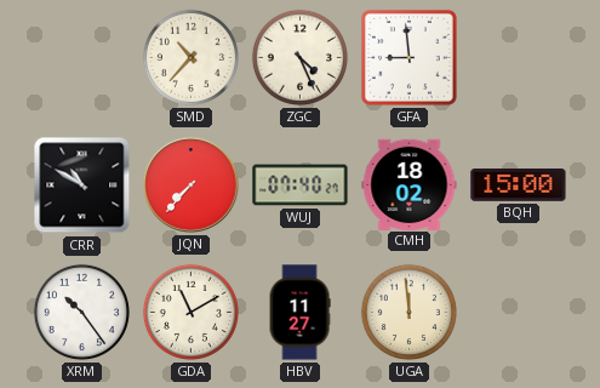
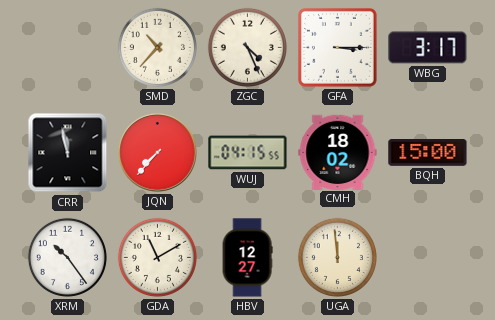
GFA: 8:59 -> 3:15 (337, 47)
WBG: none -> 3:17 (428, 48)
CRR: 10:50 -> 11:58 (68, 153)
WUJ: 07:40 -> 04:15 (248, 153)
HBV: 11:27 -> 12:27 (247, 258)
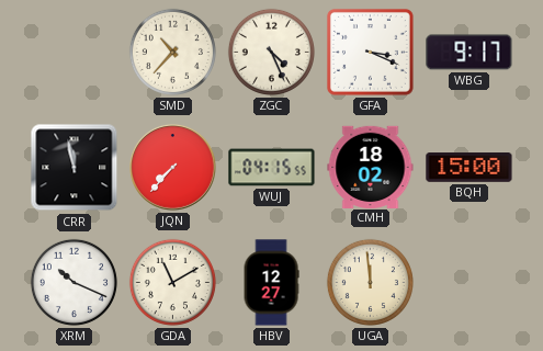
GFA: 3:15 -> 3:19 (370, 52)
WBG: 3:17 -> 9:17 (470, 53)
XRM: 10:24 -> 10:19 (73, 282)
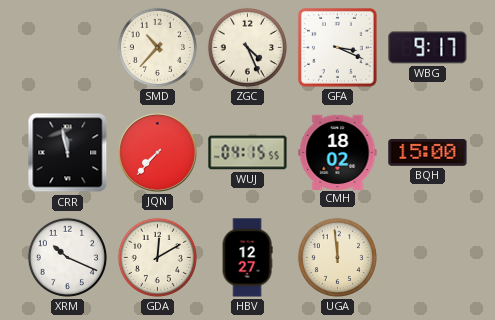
GDA: 11:10 -> 12:10 (157, 257)
